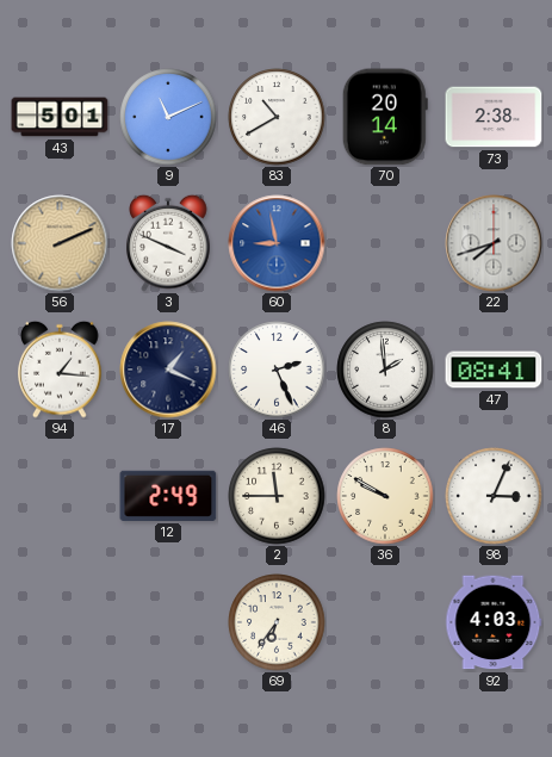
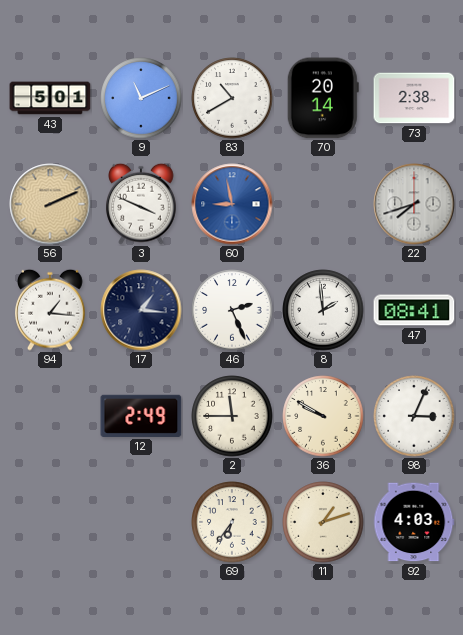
17: 1:19 -> 1:16 (141, 310)
11: none -> 1:12 (323, 522)
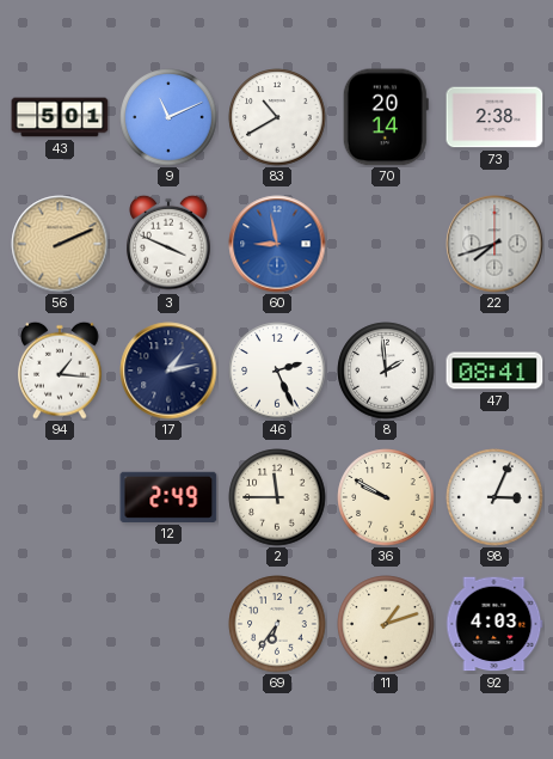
17: 1:16 -> 1:13 (168, 371)
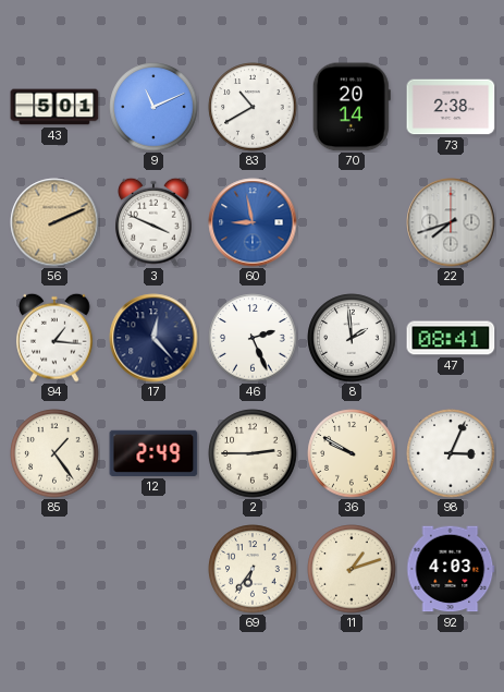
17: 1:13 -> 12:23 (153, 338)
85: none -> 1:24 (54, 453)
2: 11:45 -> 2:45 (253, 453)
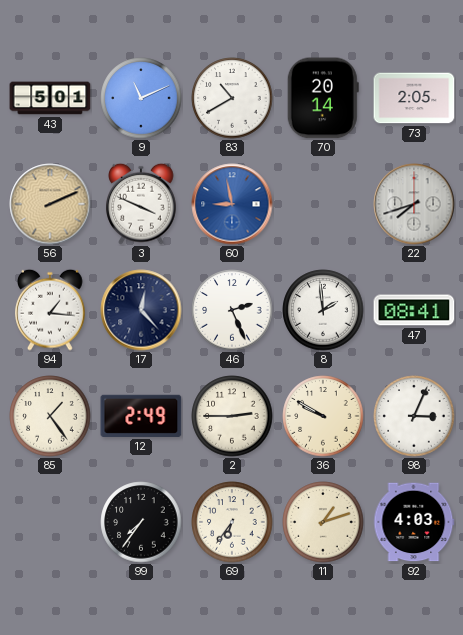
73: 2:38 -> 2:05 (414, 98)
99: none -> 7:36 (141, 522)
